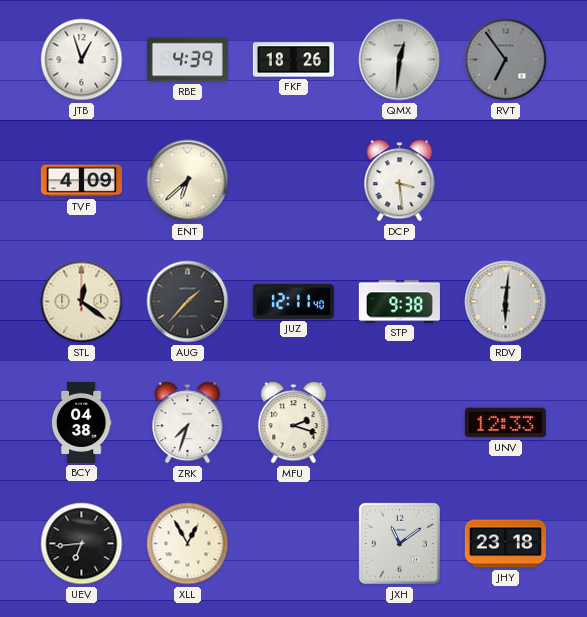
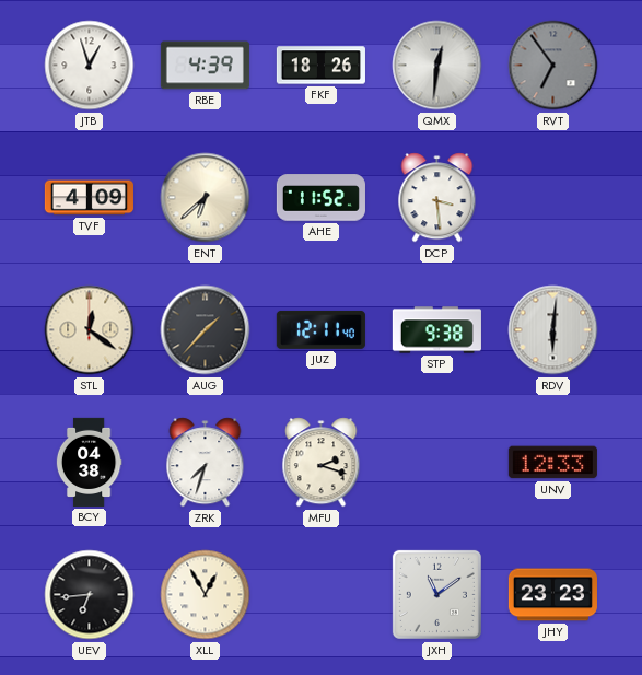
AHE: none -> 11:52 (320, 198)
JHY: 23:18 -> 23:23 (552, 595)
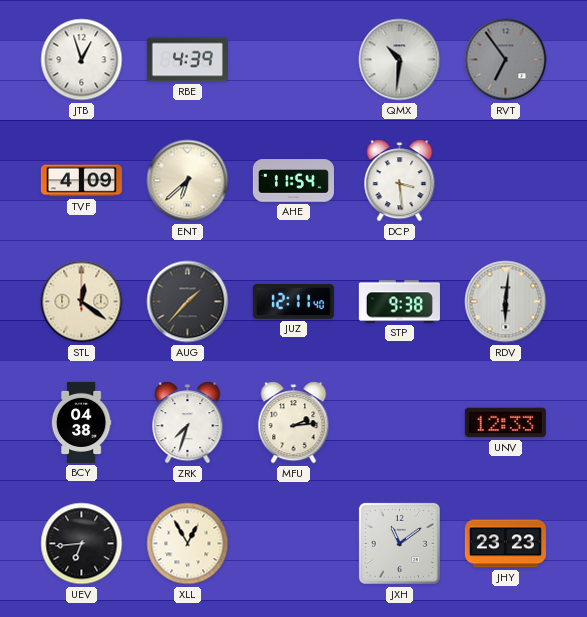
FKF: 18:26 -> none (320, 66)
QMX: 12:31 -> 10:31 (400, 60)
AHE: 11:52 -> 11:54 (293, 181)
MFU: 2:18 -> 2:14 (294, 423)
